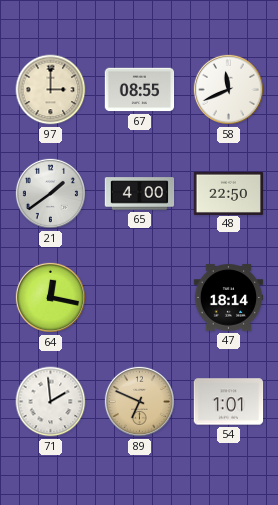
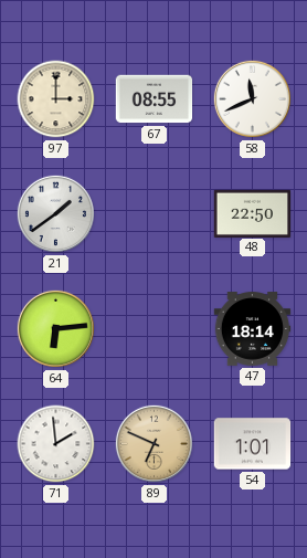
65: 4:00 -> none (140, 194)
64: 12:17 -> 6:14 (55, 328)
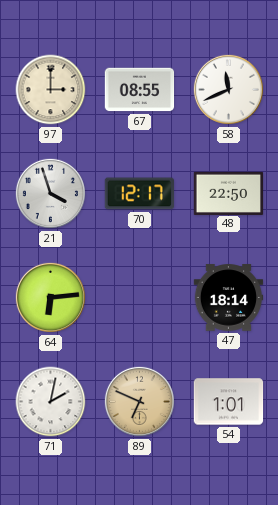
21: 1:39 -> 3:57 (50, 193)
70: none -> 12:17 (139, 194)
71: 1:59 -> 2:02 (51, 402)
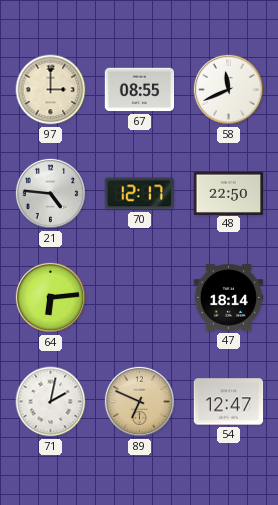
21: 3:57 -> 4:46 (50, 193)
54: 1:01 -> 12:47 (229, 402)
